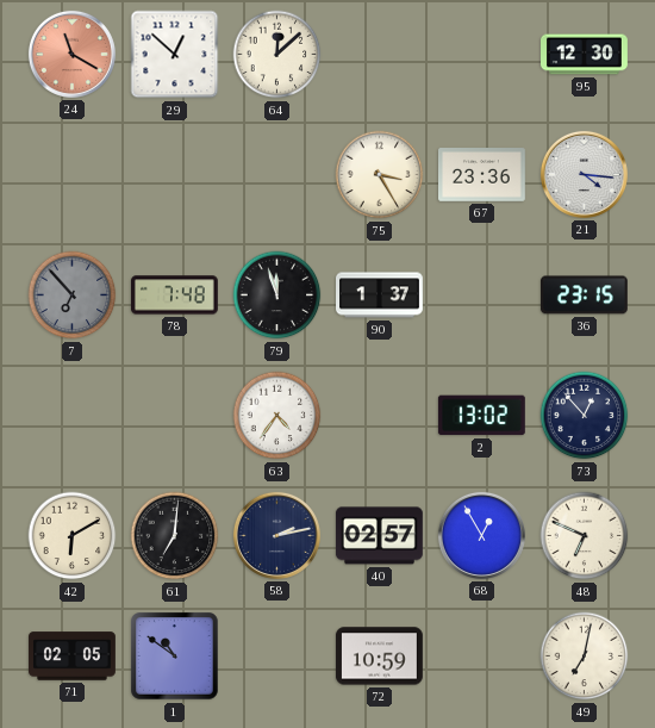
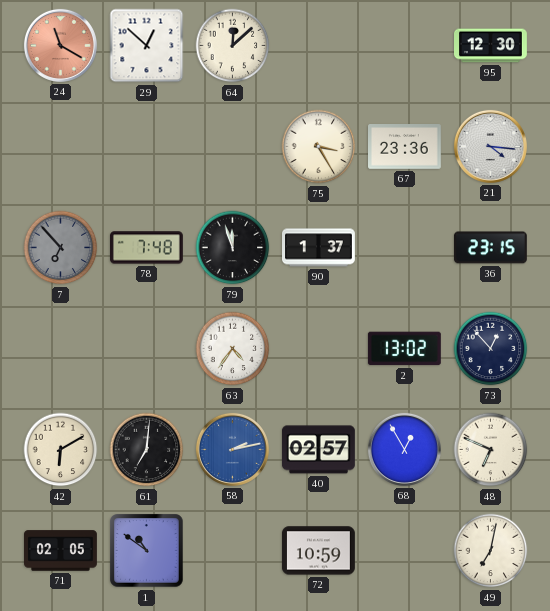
58 dial: navy -> blue (232, 449)
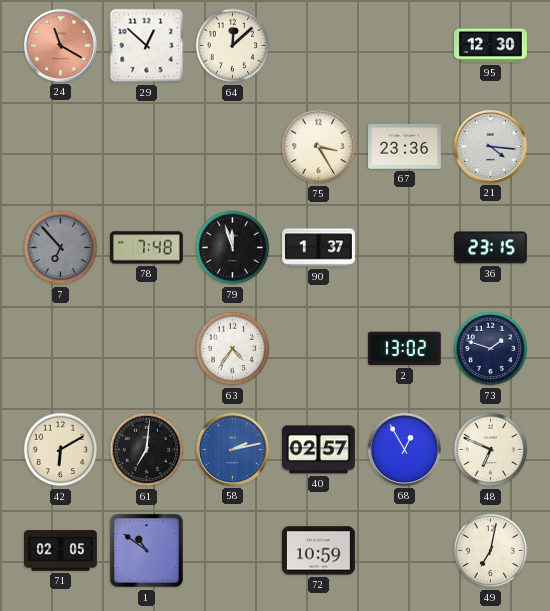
73: 12:53 -> 1:48 (491, 349)
